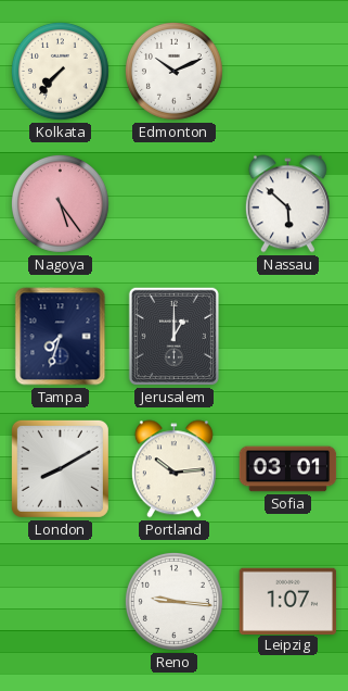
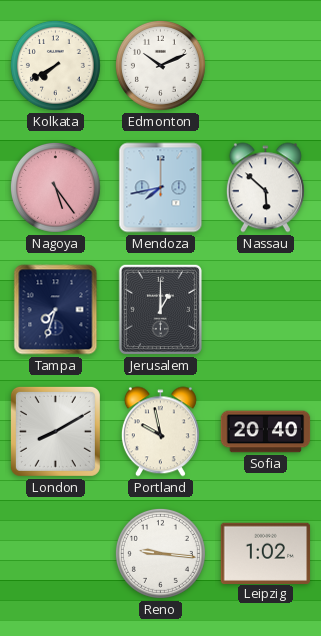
Kolkata: 7:37 -> 7:40 (55, 65)
Mendoza: none -> 7:43 (161, 188)
Portland: 10:14 -> 9:58 (160, 432)
Sofia: 03:01 -> 20:40 (266, 432)
Leipzig: 1:07 -> 1:02 (266, 553)
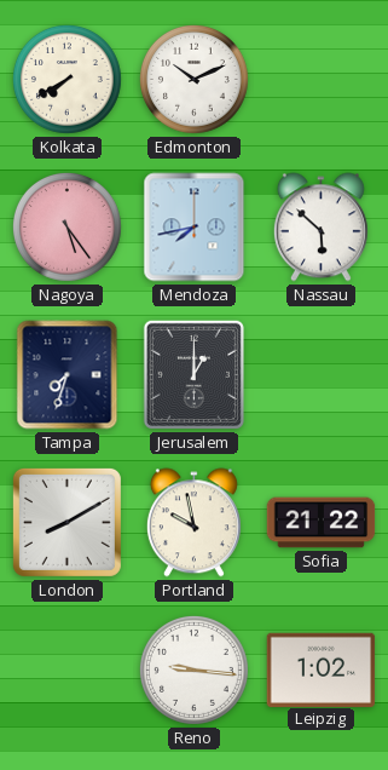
Sofia: 20:40 -> 21:22 (322, 523)
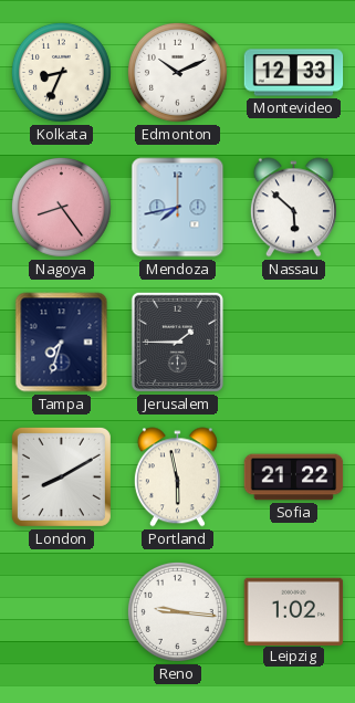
Kolkata: 7:40 -> 8:34 (61, 72)
Montevideo: none -> 12:33 (294, 73)
Nagoya: 5:24 -> 8:24 (61, 207)
Jerusalem: 1:00 -> 1:45 (177, 342)
Portland: 9:58 -> 5:58 (177, 478)
